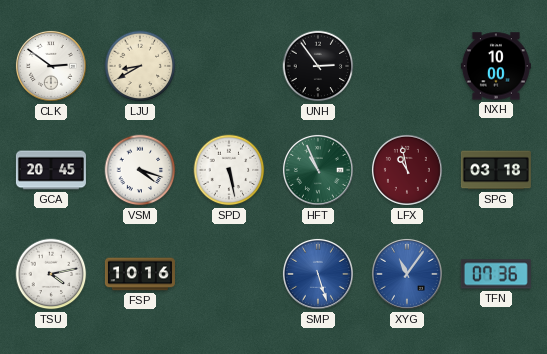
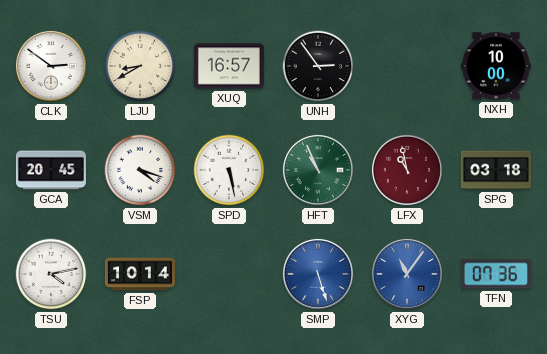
XUQ: none -> 16:57 (229, 66)
FSP: 10:16 -> 10:14 (140, 274)
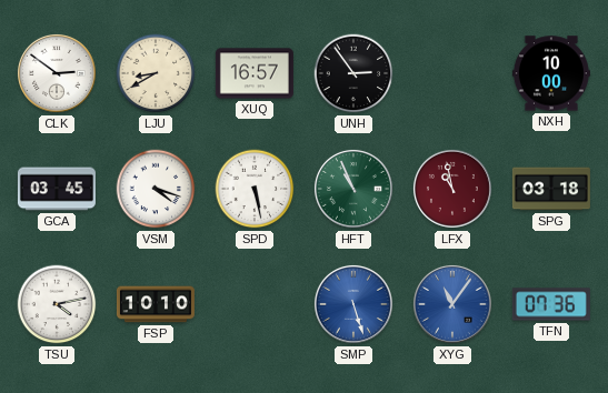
GCA: 20:45 -> 03:45 (57, 189)
FSP: 10:14 -> 10:10 (156, 304)
